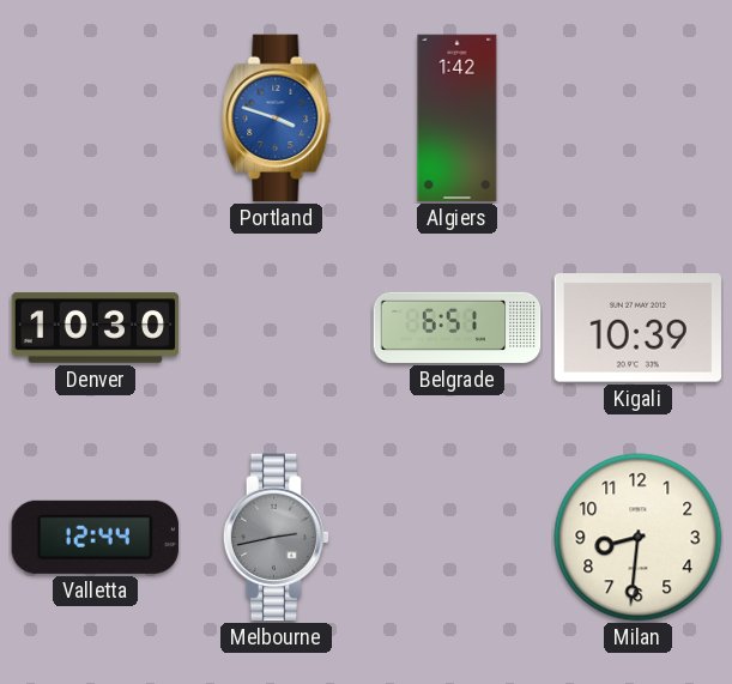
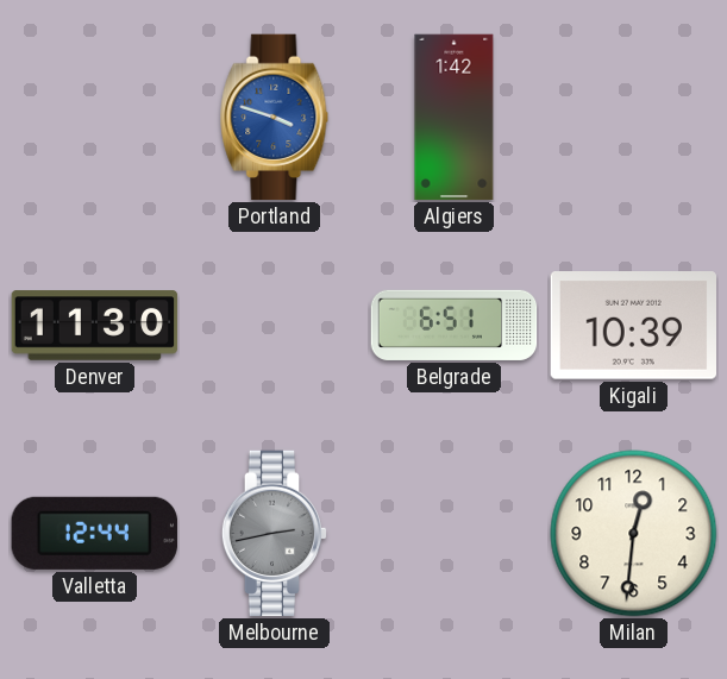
Denver: 10:30 -> 11:30 (95, 326)
Milan: 8:31 -> 12:31 (634, 534)
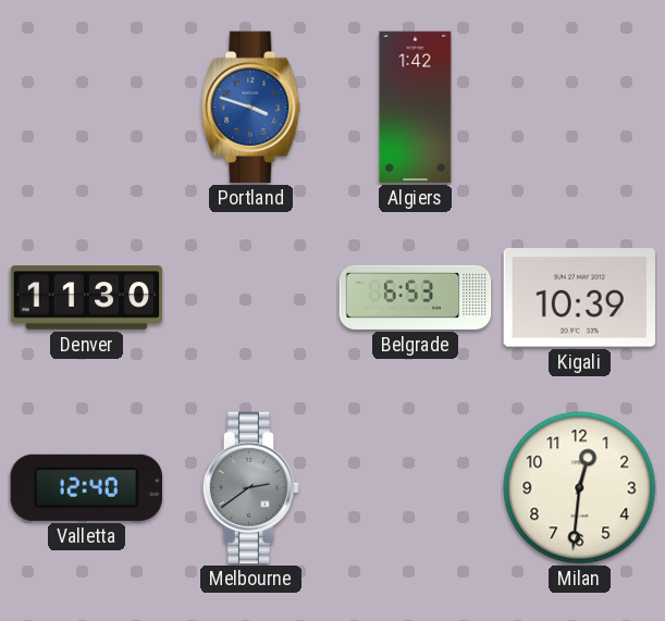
Belgrade: 6:51 -> 6:53 (416, 297)
Valletta: 12:44 -> 12:40 (86, 487)
Melbourne: 2:43 -> 2:39 (251, 488)
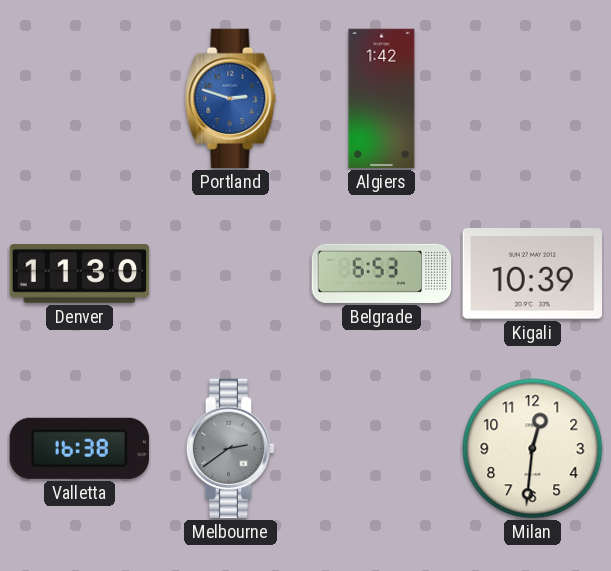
Portland: 3:48 -> 2:48 (231, 99)
Valletta: 12:40 -> 16:38 (79, 448)
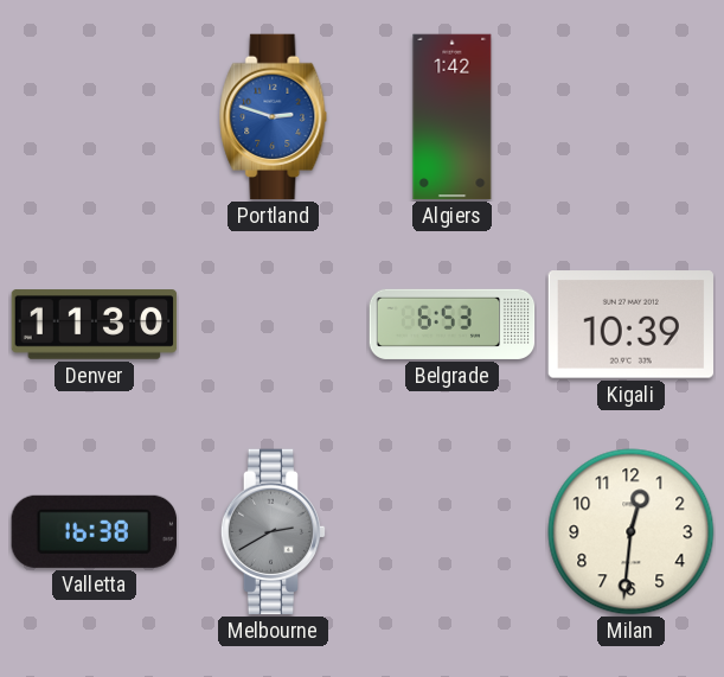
Melbourne: 2:39 -> 2:40 (274, 532)
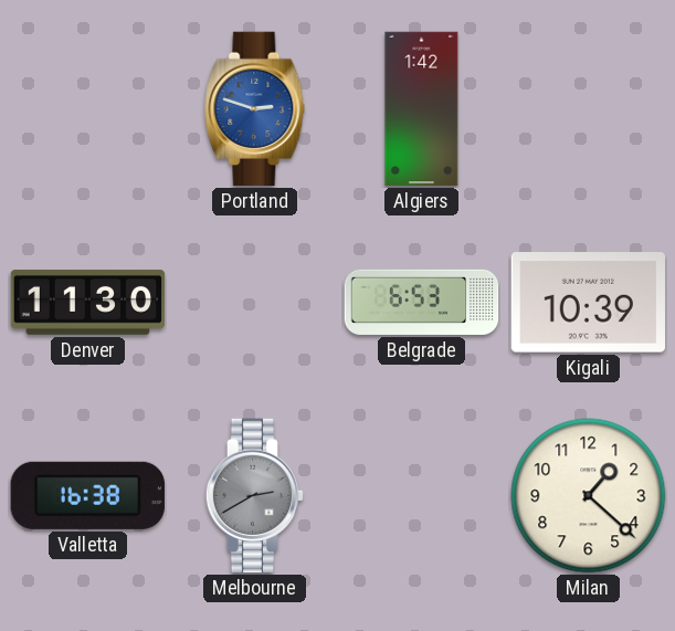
Milan: 12:31 -> 1:22 (589, 496)
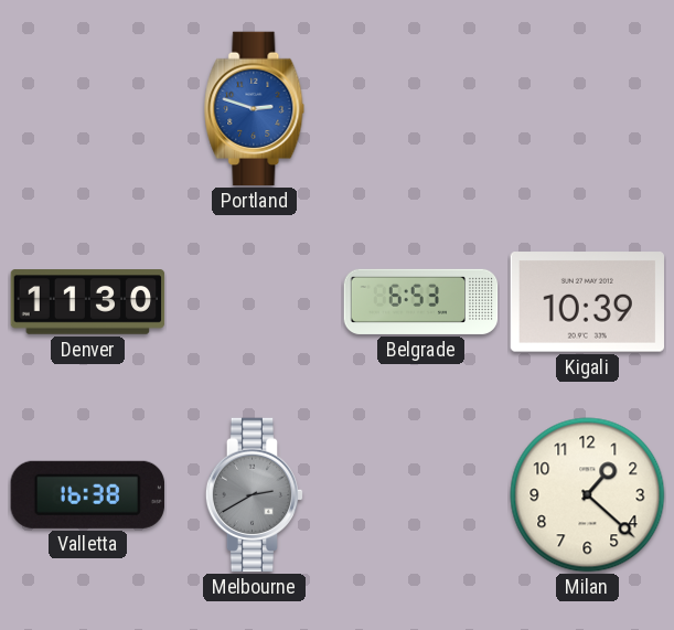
Algiers: 1:42 -> none (422, 109)
